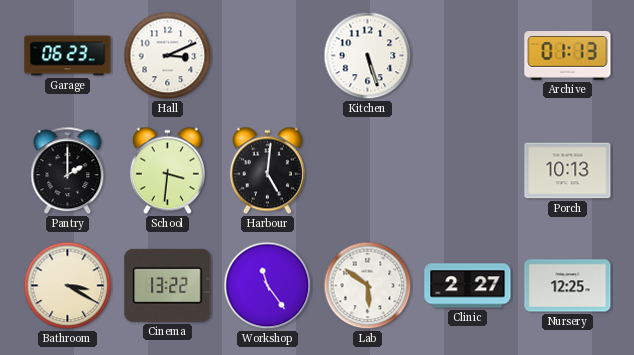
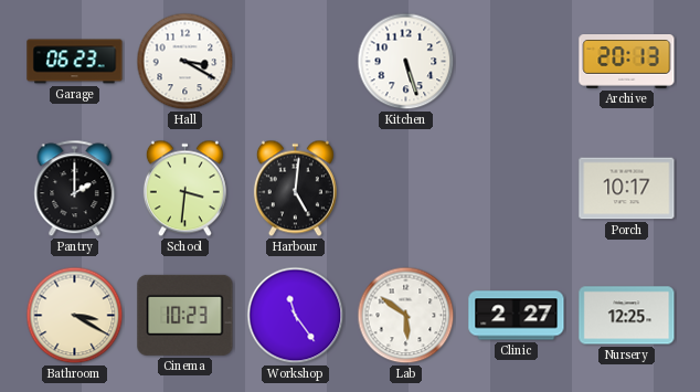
Hall: 3:11 -> 3:20 (185, 62)
Archive: 01:13 -> 20:13 (627, 62)
Porch: 10:13 -> 10:17 (627, 189)
Cinema: 13:22 -> 10:23 (185, 315)
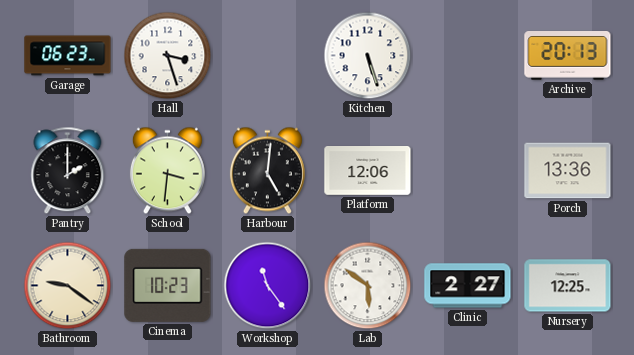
Hall: 3:20 -> 3:27 (168, 56)
Platform: none -> 12:06 (368, 171)
Porch: 10:17 -> 13:36 (568, 171)
Bathroom: 3:20 -> 9:21 (68, 286)
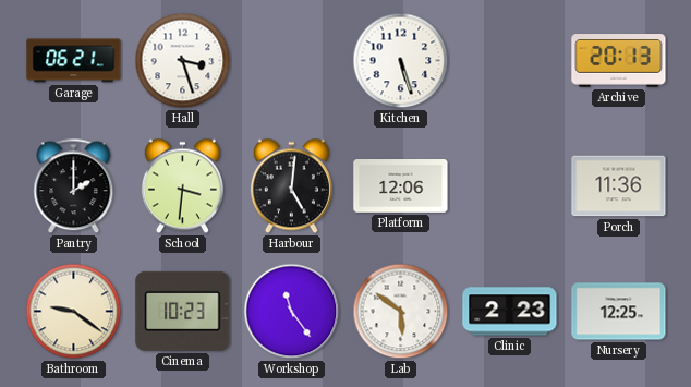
Garage: 06:23 -> 06:21 (74, 61)
Porch: 13:36 -> 11:36 (619, 186)
Clinic: 2:27 -> 2:23 (510, 312)
